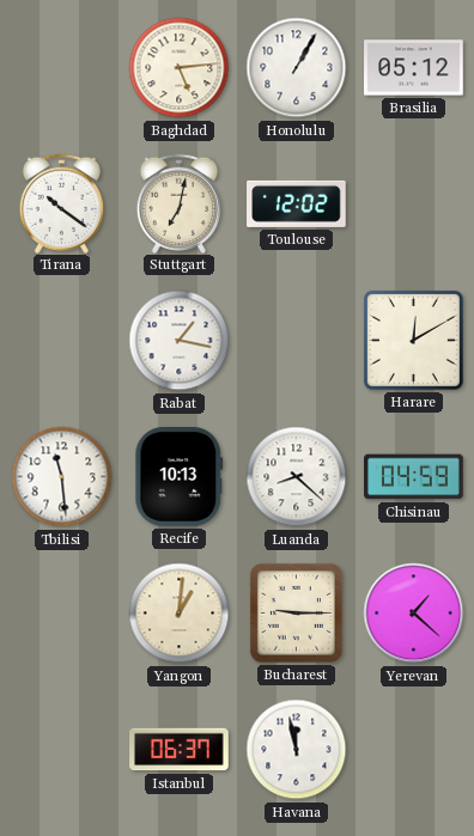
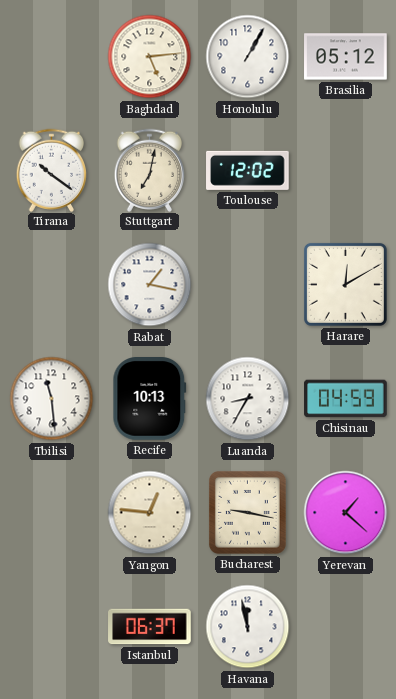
Luanda: 8:22 -> 8:35 (248, 399)
Yangon: 1:01 -> 12:46 (150, 513)
Bucharest: 9:15 -> 9:17 (247, 512)
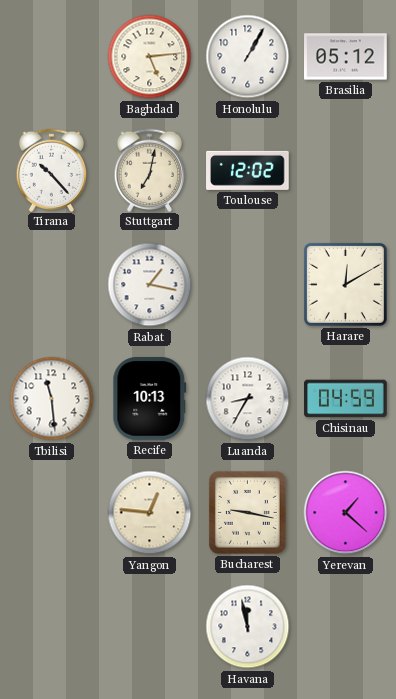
Tirana: 10:21 -> 10:23 (52, 170)
Istanbul: 06:37 -> none (150, 627)
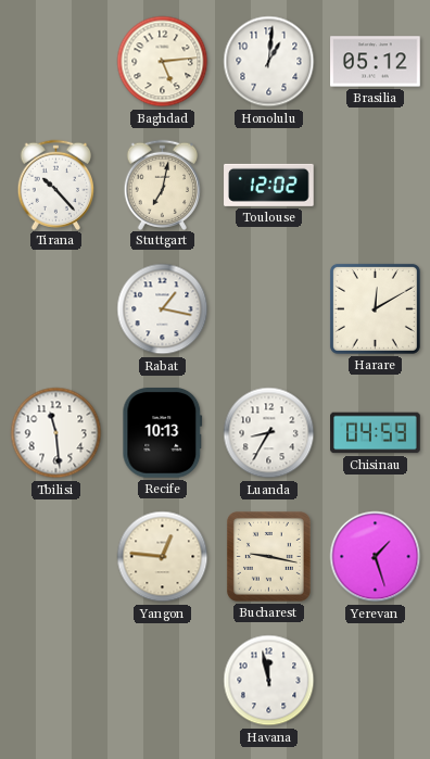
Honolulu: 1:05 -> 1:01 (269, 62)
Yerevan: 1:22 -> 1:27 (376, 557)
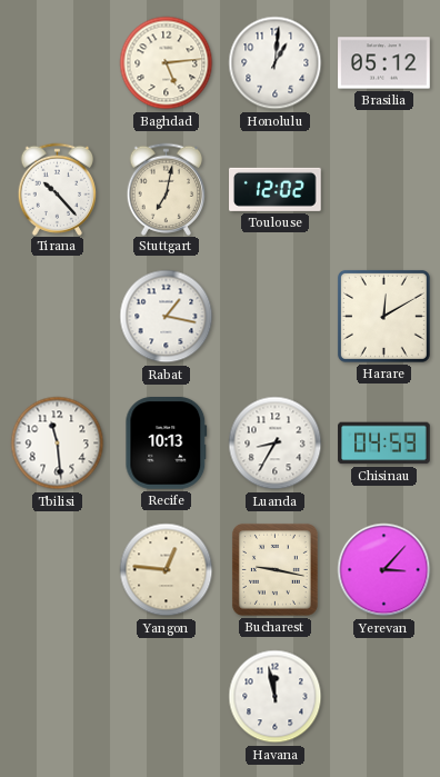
Yerevan: 1:27 -> 3:07 (384, 570)
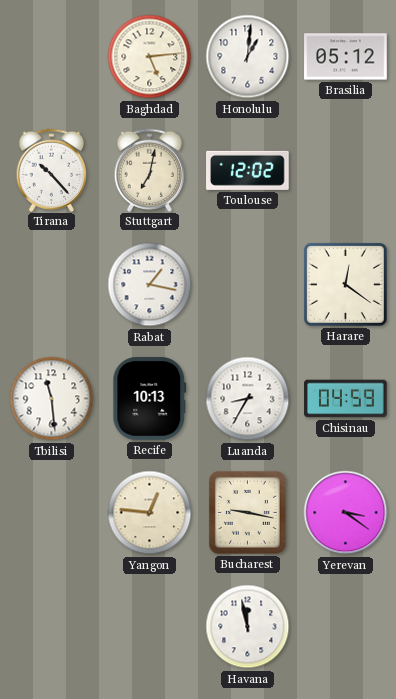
Harare: 12:10 -> 12:21 (345, 284)
Yerevan: 3:07 -> 3:21 (346, 513)
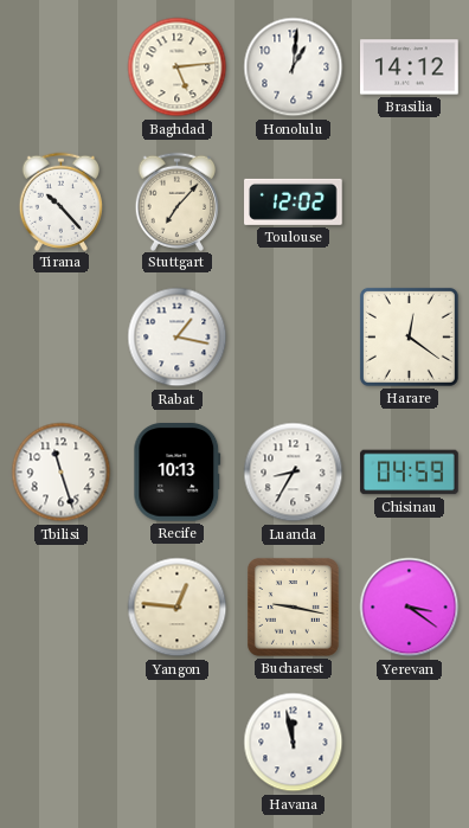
Brasilia: 05:12 -> 14:12 (410, 68)
Stuttgart: 7:02 -> 7:07 (178, 201)
Tbilisi: 11:29 -> 11:27 (62, 473)
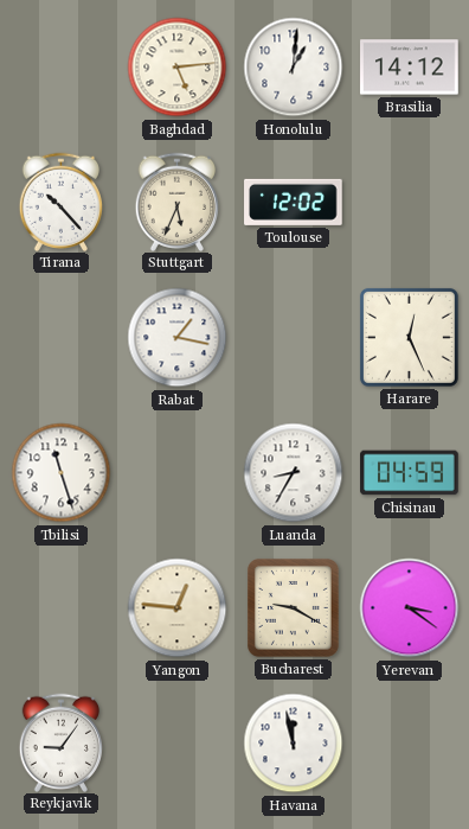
Stuttgart: 7:07 -> 5:34 (178, 202)
Harare: 12:21 -> 12:26 (409, 337)
Recife: 10:13 -> none (178, 473)
Bucharest: 9:17 -> 9:20 (293, 607)
Reykjavik: none -> 9:06 (62, 742)
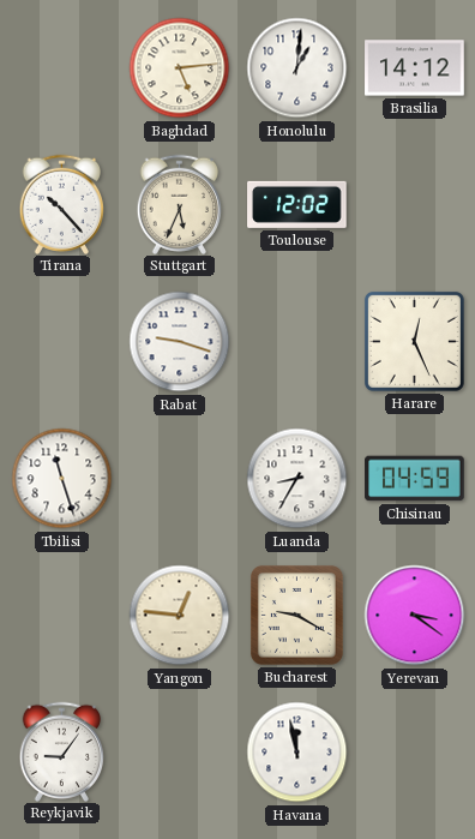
Rabat: 1:17 -> 9:18 (180, 342)
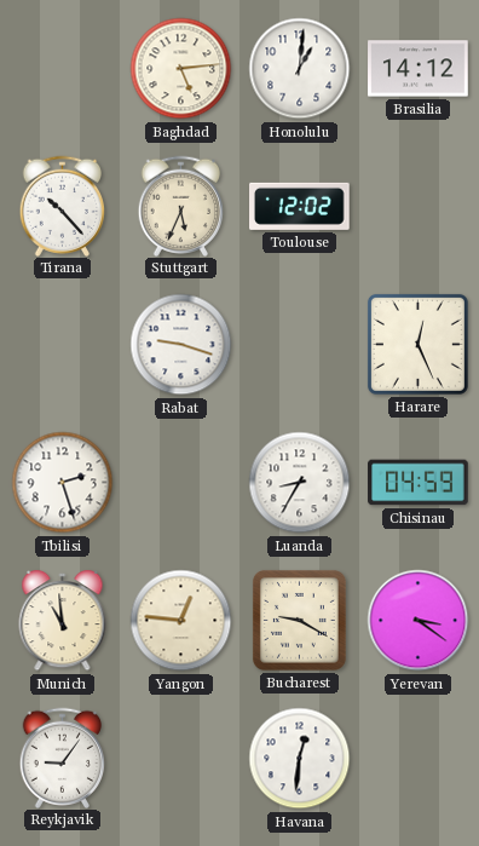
Tbilisi: 11:27 -> 2:27 (63, 483)
Munich: none -> 10:59 (63, 622)
Havana: 11:58 -> 12:31 (300, 759)
